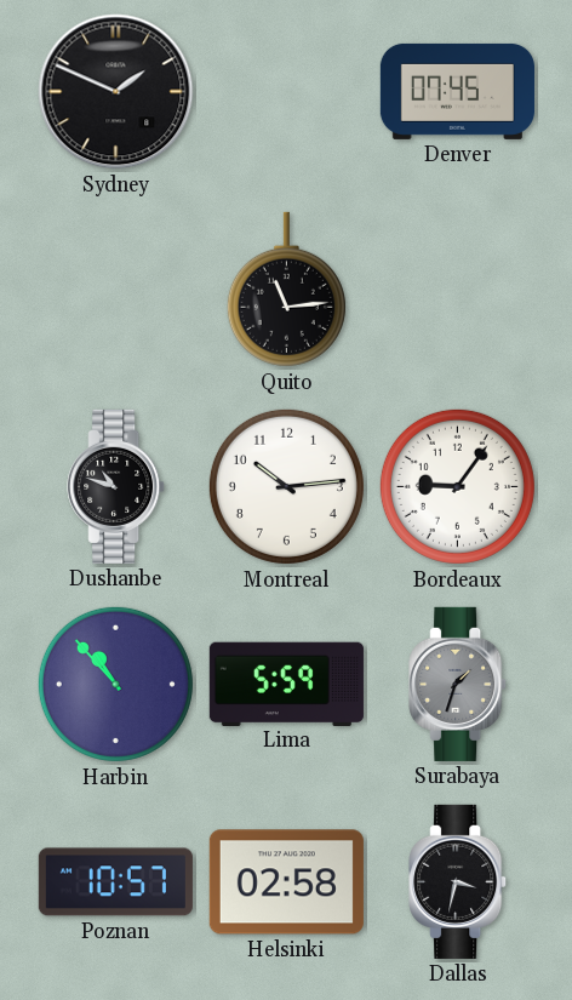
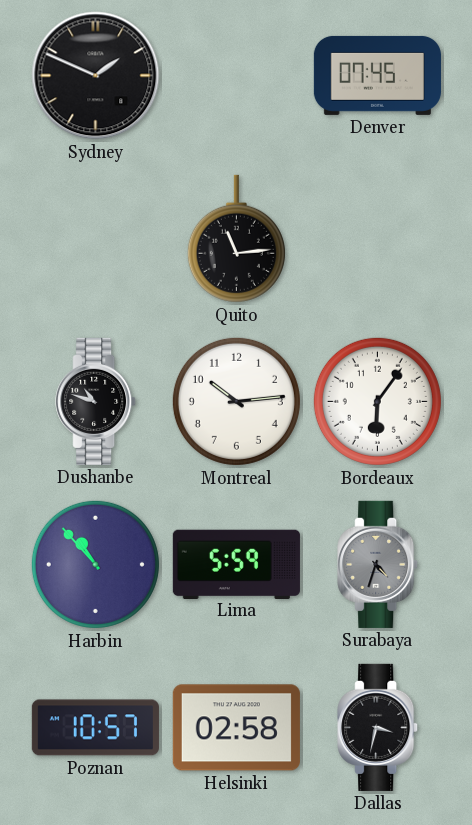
Bordeaux: 9:06 -> 6:06 (377, 401)
Surabaya: 1:33 -> 4:33 (378, 564)
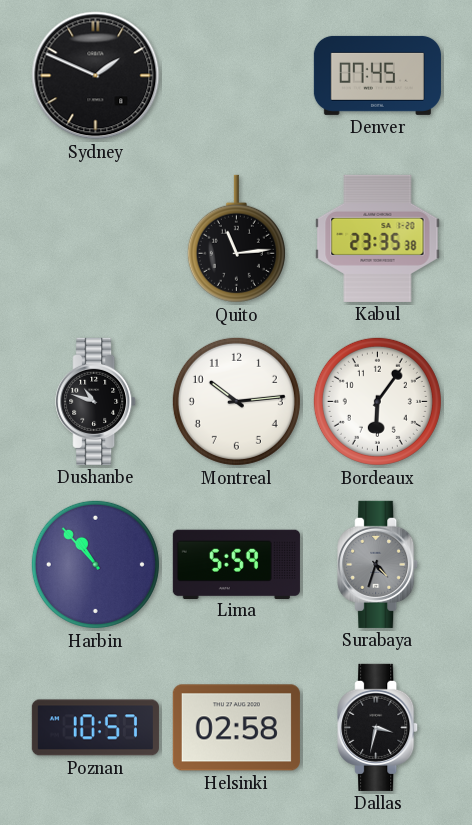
Kabul: none -> 23:35 (378, 238)
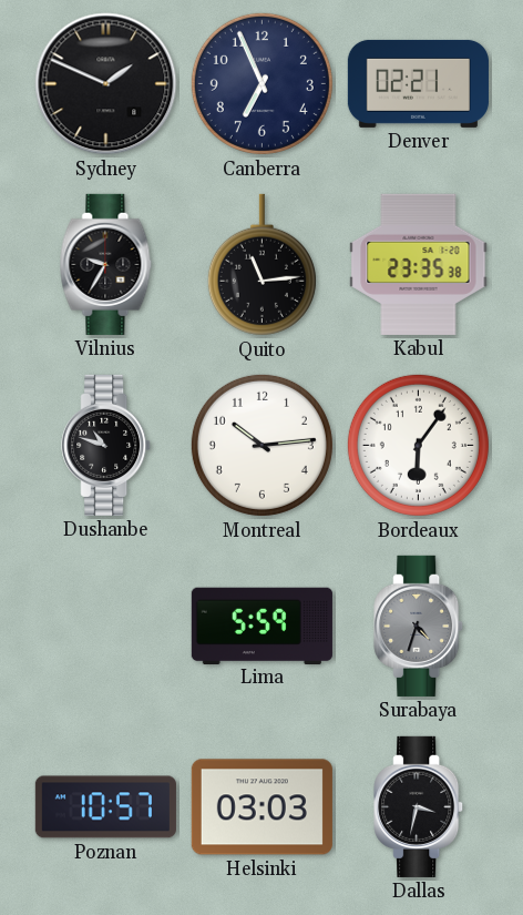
Canberra: none -> 6:56 (261, 83)
Denver: 07:45 -> 02:21 (418, 83)
Vilnius: none -> 9:35 (106, 264)
Harbin: 10:53 -> none (95, 564)
Helsinki: 02:58 -> 03:03 (261, 807)
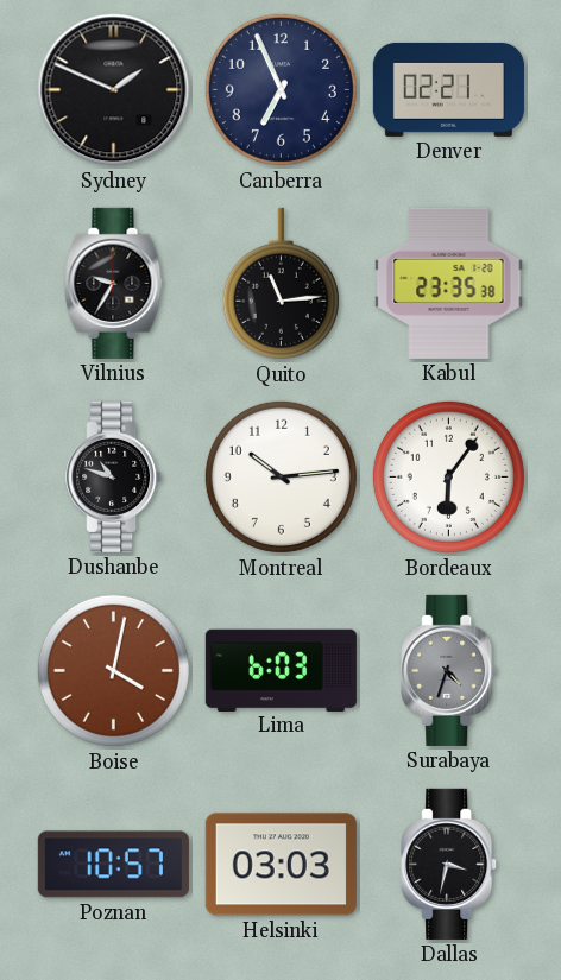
Boise: none -> 4:02 (113, 670)
Lima: 5:59 -> 6:03 (280, 670)
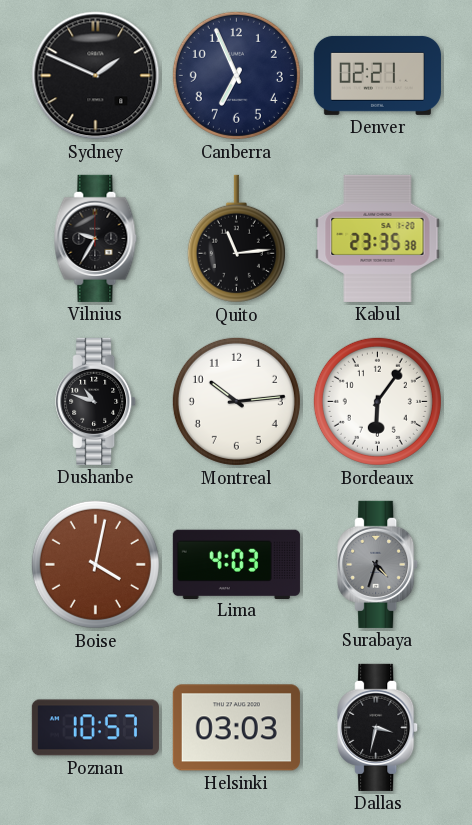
Lima: 6:03 -> 4:03 (236, 564)
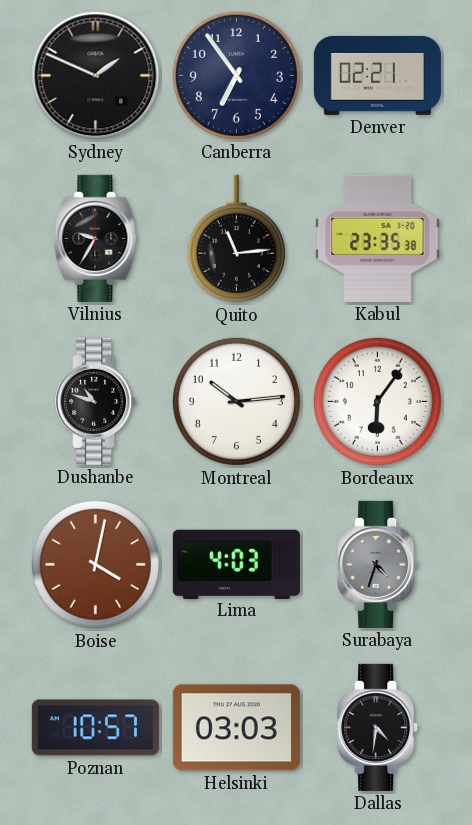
Canberra: 6:56 -> 6:54 (236, 75)
Dallas: 3:32 -> 4:31 (378, 727)
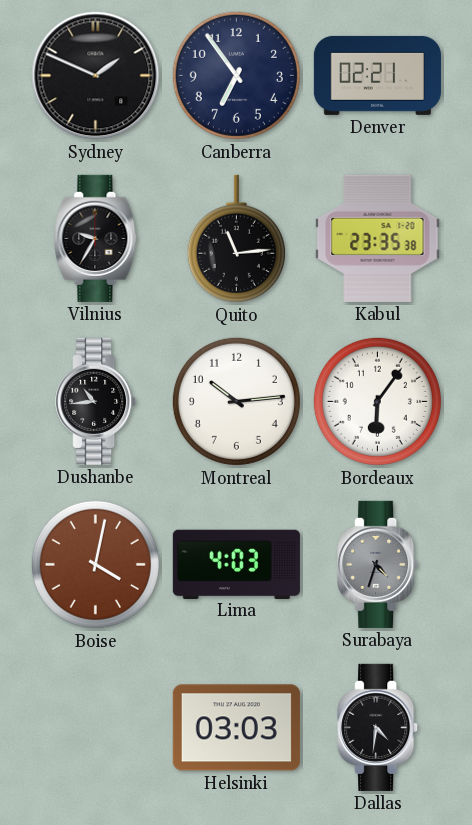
Dushanbe: 10:48 -> 10:44 (96, 401)
Poznan: 10:57 -> none (95, 728)
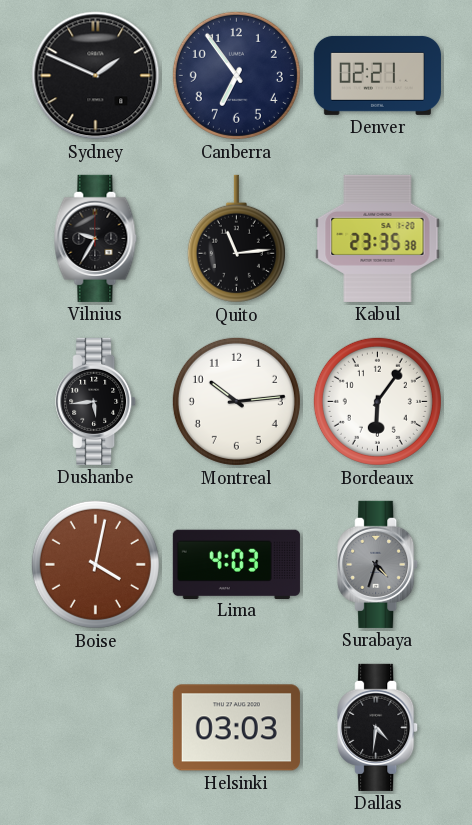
Dushanbe: 10:44 -> 5:44 (96, 401)
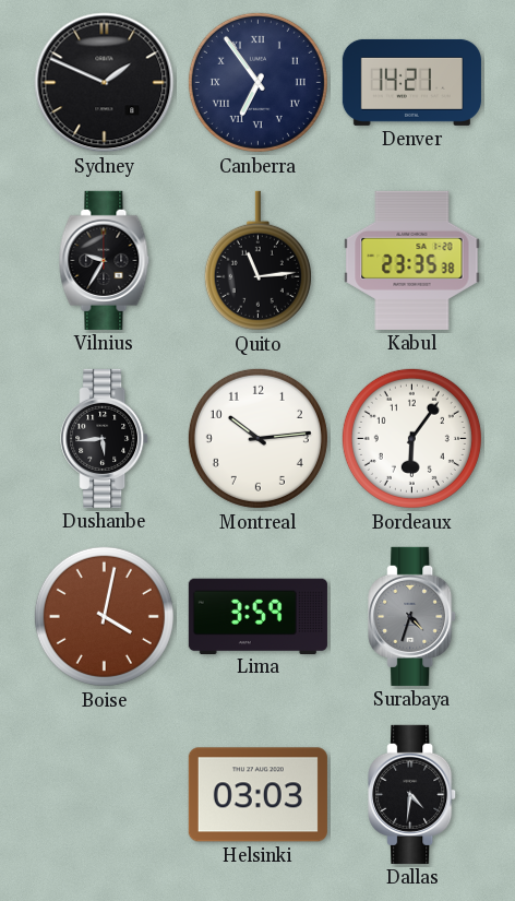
Canberra numerals: Arabic -> Roman (257, 82)
Denver: 02:21 -> 14:21 (411, 82)
Lima: 4:03 -> 3:59 (257, 616)
